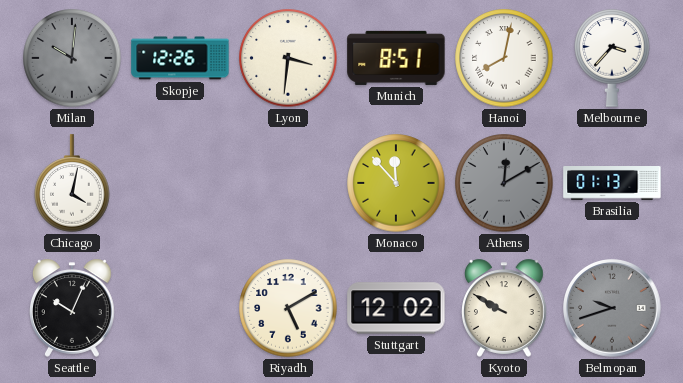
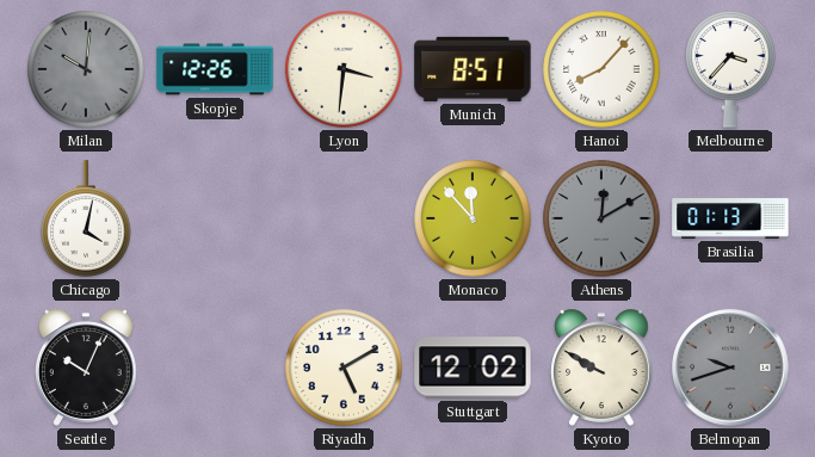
Hanoi: 8:02 -> 8:07 (601, 69)
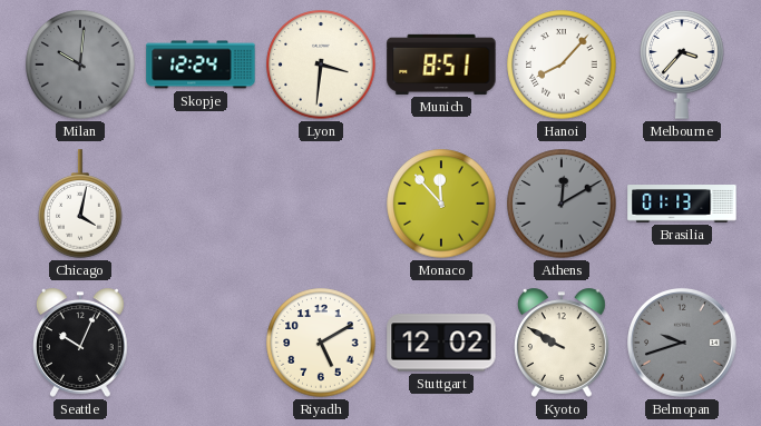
Skopje: 12:26 -> 12:24 (201, 65)
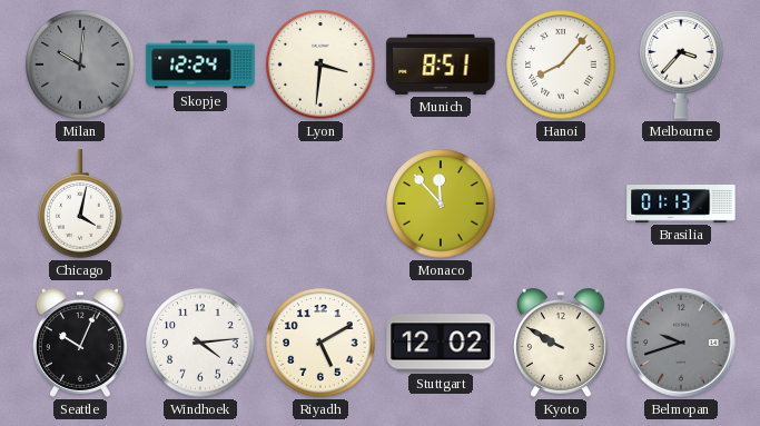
Athens: 12:10 -> none (562, 204)
Windhoek: none -> 4:14 (200, 343)
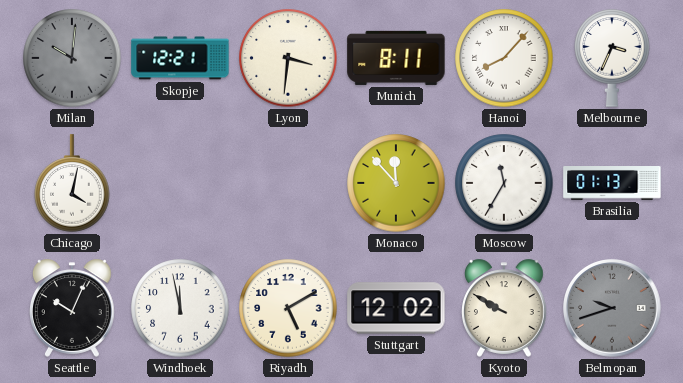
Skopje: 12:24 -> 12:21 (180, 58)
Munich: 8:51 -> 8:11 (396, 58)
Melbourne: 3:37 -> 3:34 (612, 58)
Moscow: none -> 11:35 (504, 183)
Windhoek: 4:14 -> 11:58 (180, 308)
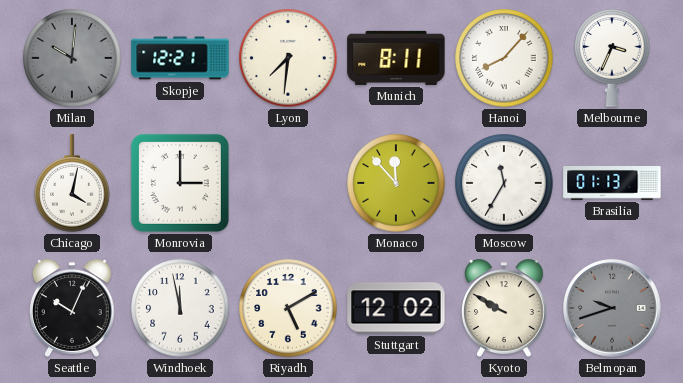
Lyon: 3:31 -> 7:31 (288, 58)
Monrovia: none -> 3:00 (180, 183)
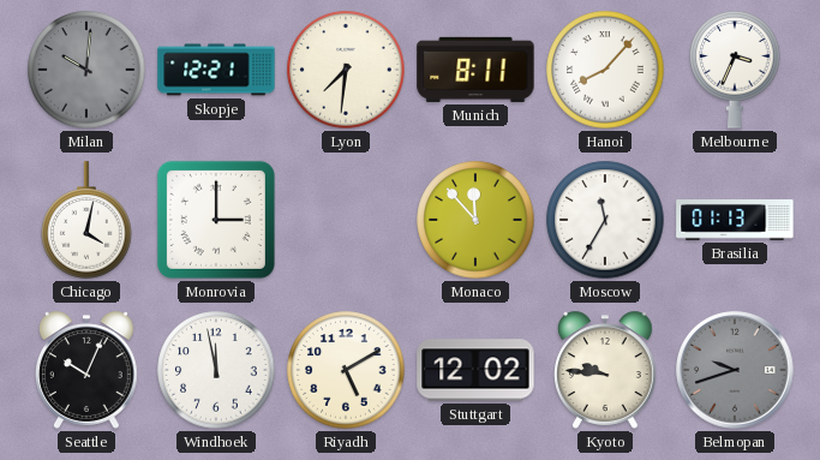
Kyoto: 9:50 -> 9:46 (606, 370)
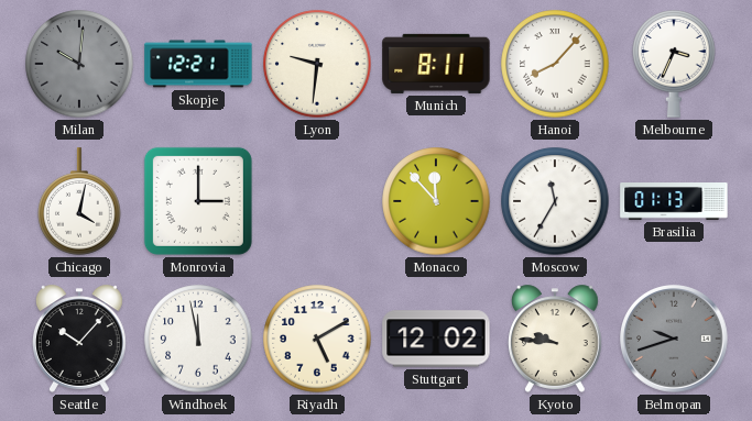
Lyon: 7:31 -> 9:31 (317, 64)
Seattle: 10:04 -> 10:07 (80, 339)
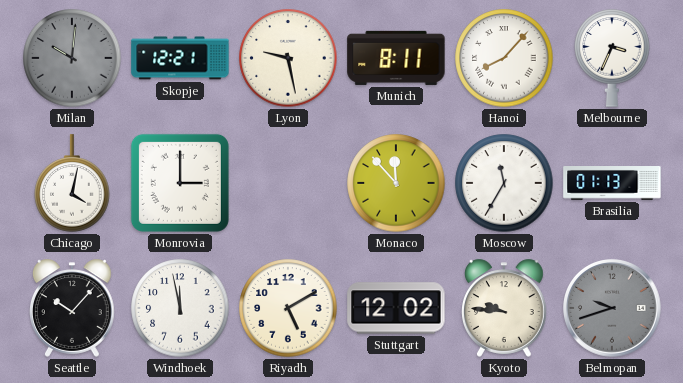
Lyon: 9:31 -> 9:28 (288, 58)
